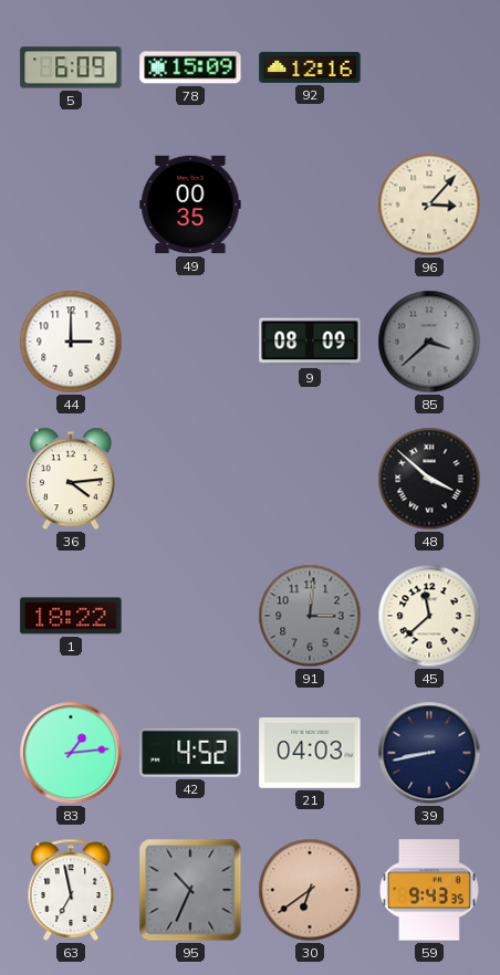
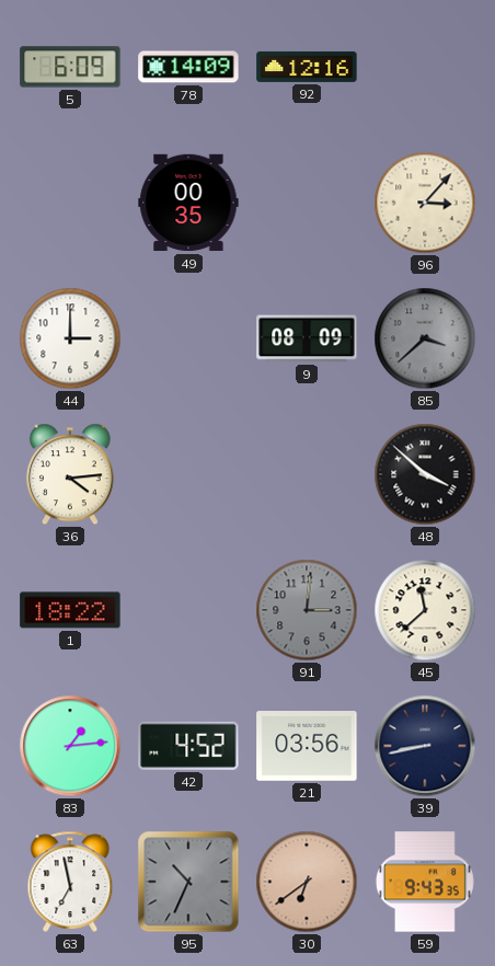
78: 15:09 -> 14:09 (188, 67)
21: 04:03 -> 03:56 (307, 747)
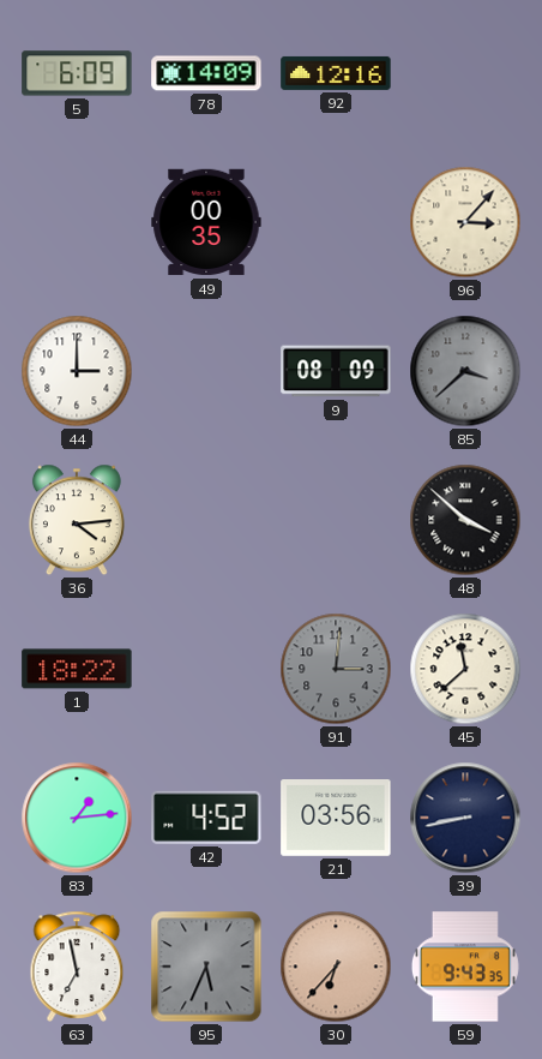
95: 10:34 -> 5:34 (206, 967)
30: 6:39 -> 6:37 (336, 967)
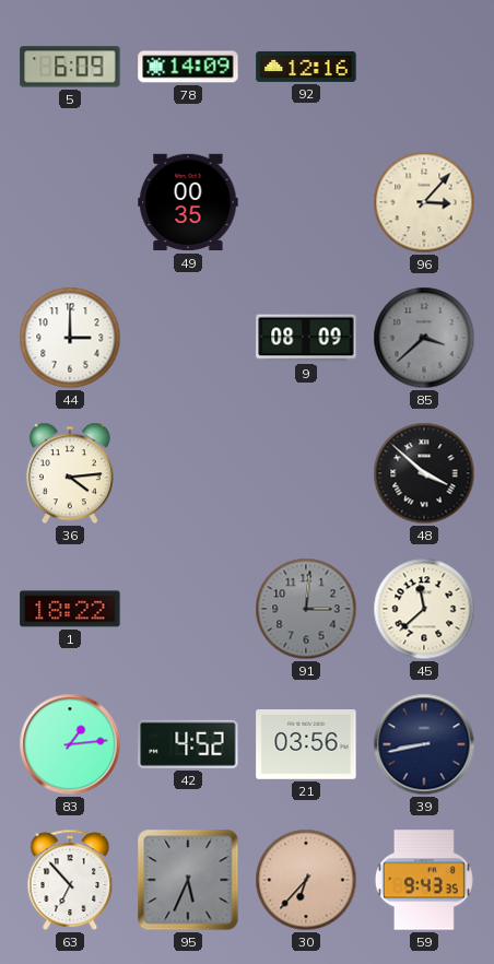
63: 6:58 -> 6:53 (70, 880)
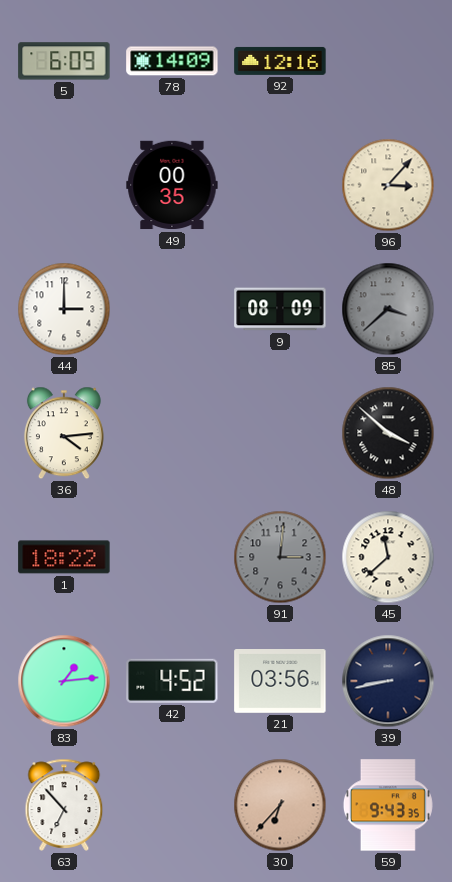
95: 5:34 -> none (188, 880)
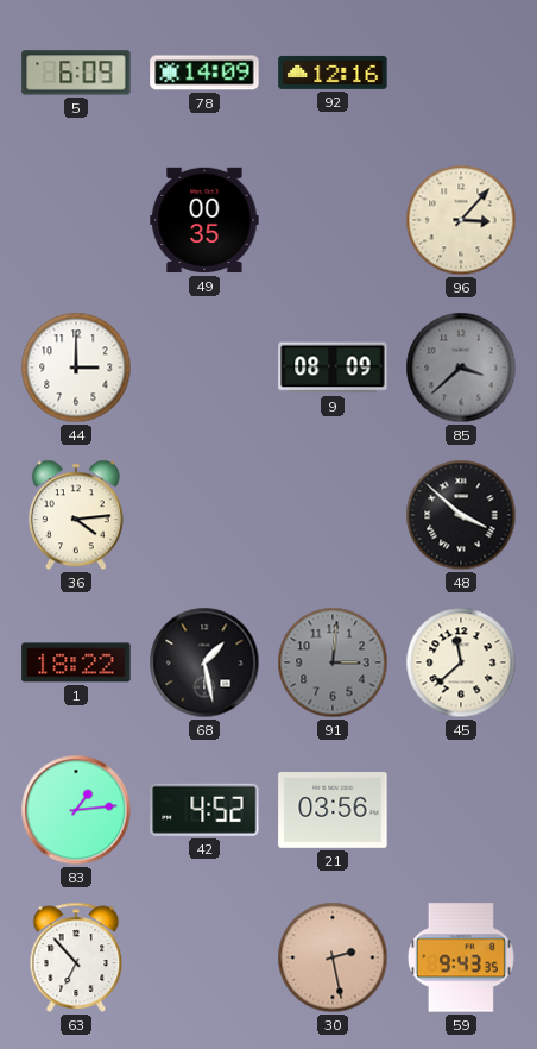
68: none -> 1:28 (204, 662)
39: 8:43 -> none (388, 681)
30: 6:37 -> 2:28 (333, 957)
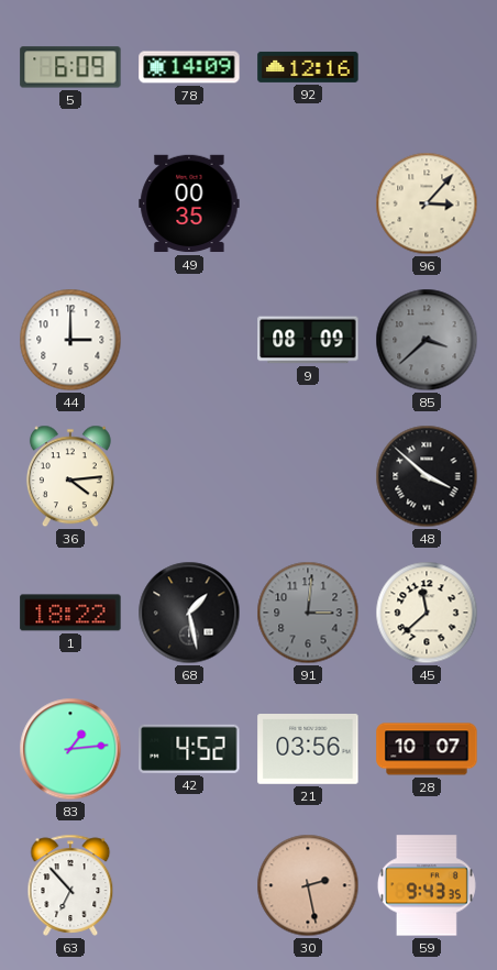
28: none -> 10:07 (427, 749)
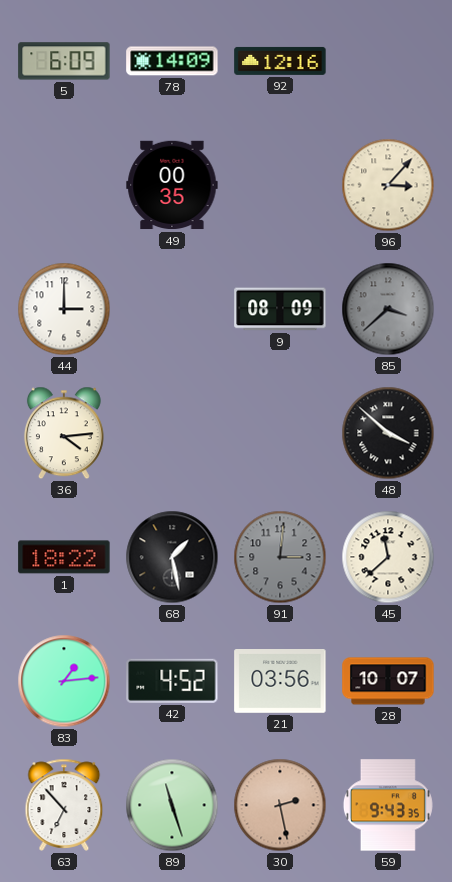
89: none -> 11:27 (172, 805)
